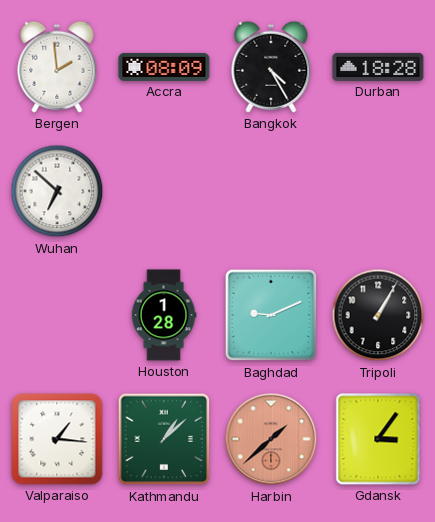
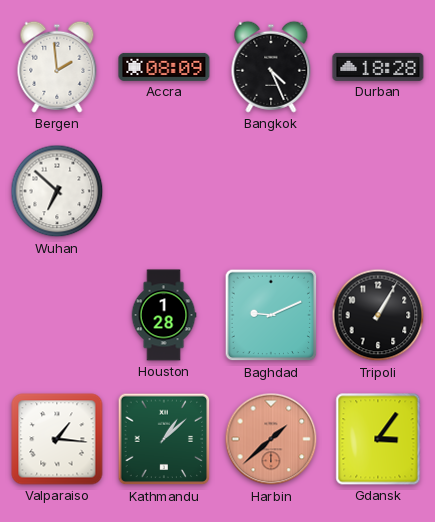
Bangkok: 4:25 -> 4:26 (271, 67)
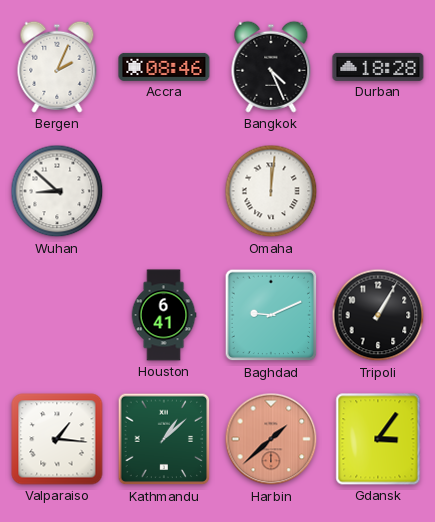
Bergen: 1:59 -> 2:04 (57, 67)
Accra: 08:09 -> 08:46 (164, 67)
Wuhan: 6:52 -> 8:52 (57, 191)
Omaha: none -> 12:01 (271, 191)
Houston: 1:28 -> 6:41 (164, 315)
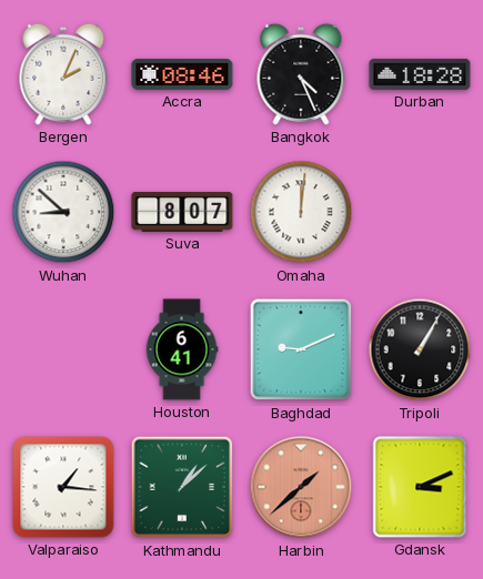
Suva: none -> 8:07 (182, 212)
Gdansk: 3:06 -> 3:11 (420, 487)
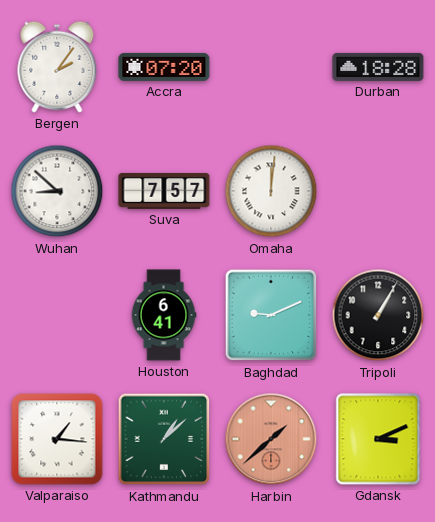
Bergen: 2:04 -> 2:06 (57, 67)
Accra: 08:46 -> 07:20 (164, 67)
Bangkok: 4:26 -> none (301, 74)
Suva: 8:07 -> 7:57 (164, 191)
